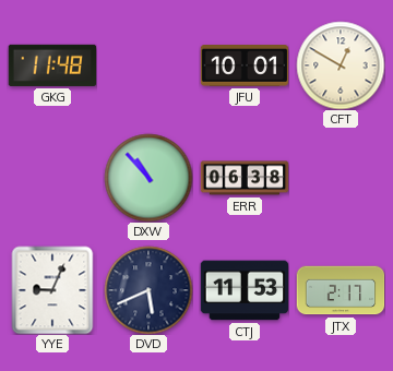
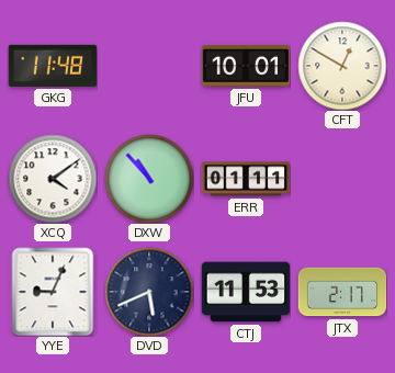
XCQ: none -> 4:09 (53, 179)
ERR: 06:38 -> 01:11 (246, 179)
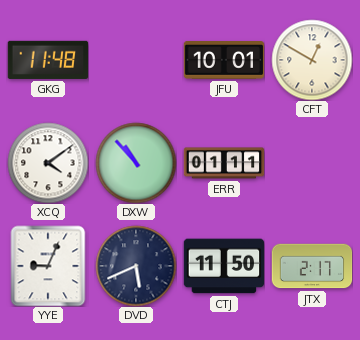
CTJ: 11:53 -> 11:50 (224, 266)
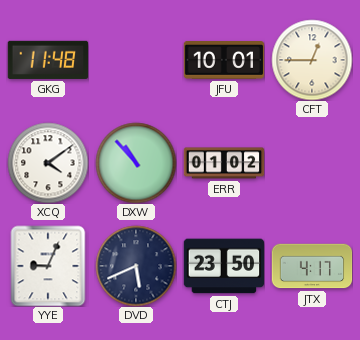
CFT: 12:50 -> 12:45 (312, 60)
ERR: 01:11 -> 01:02 (224, 163)
CTJ: 11:50 -> 23:50 (224, 266)
JTX: 2:17 -> 4:17 (312, 266)
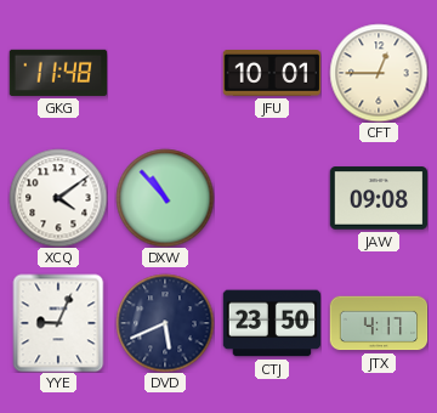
ERR: 01:02 -> none (224, 163)
JAW: none -> 09:08 (379, 198)
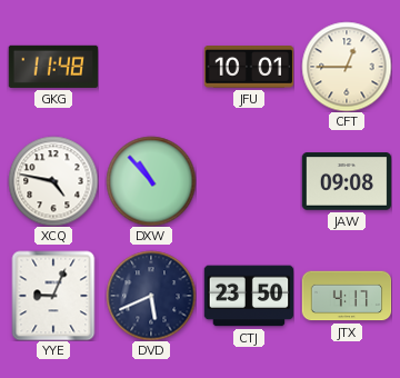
XCQ: 4:09 -> 4:47 (53, 181)
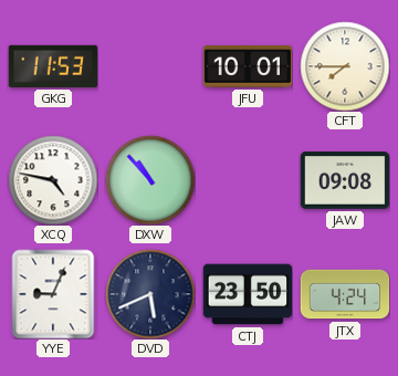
GKG: 11:48 -> 11:53 (53, 66)
CFT: 12:45 -> 7:45 (345, 66)
JTX: 4:17 -> 4:24 (345, 294)
